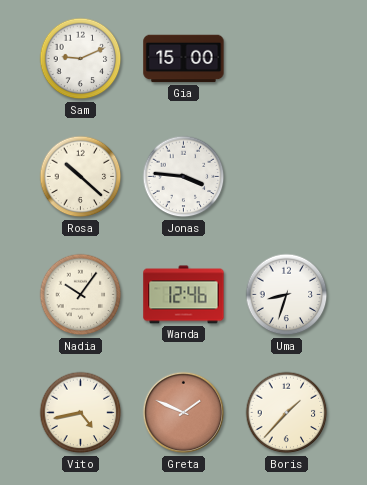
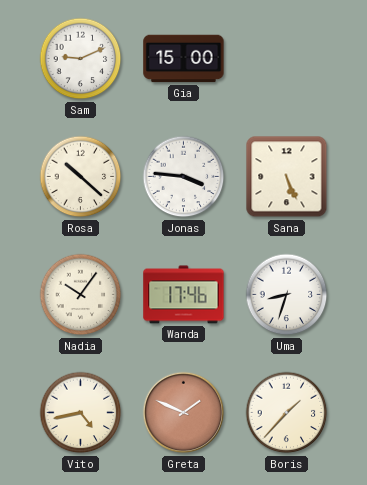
Sana: none -> 5:26 (287, 177)
Wanda: 12:46 -> 17:46 (184, 295)
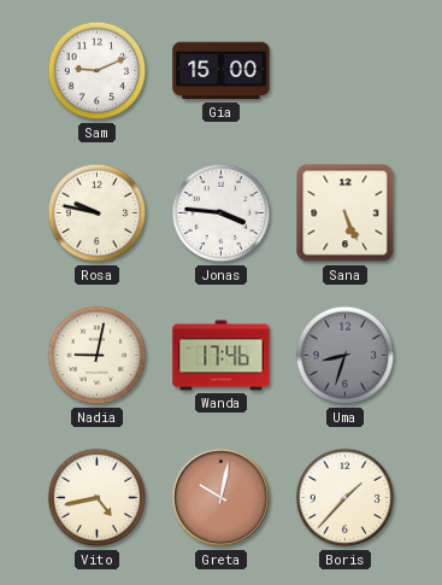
Rosa: 10:22 -> 9:47 (98, 213)
Nadia: 10:06 -> 9:02 (98, 356)
Uma dial: white -> grey (346, 356)
Greta: 1:49 -> 10:02 (222, 498)
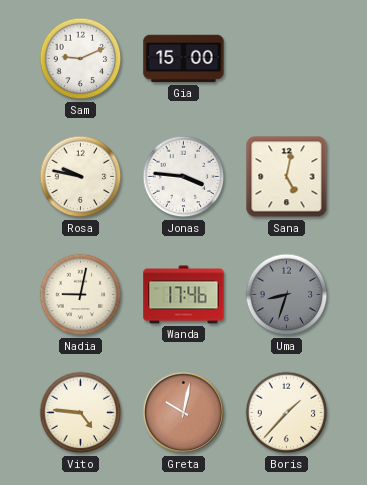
Sana: 5:26 -> 5:02 (287, 177)
Vito: 4:43 -> 4:46 (81, 413)
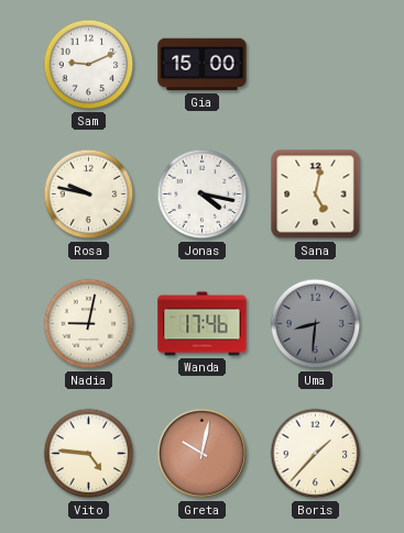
Jonas: 3:46 -> 4:17 (203, 195)
Uma: 8:33 -> 8:31 (316, 324)
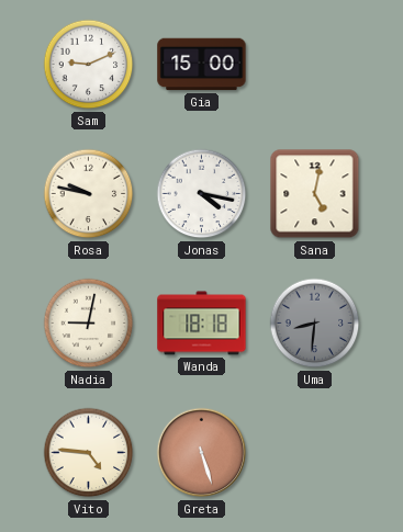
Wanda: 17:46 -> 18:18 (202, 324)
Greta: 10:02 -> 5:27 (202, 453)
Boris: 1:37 -> none (316, 454)
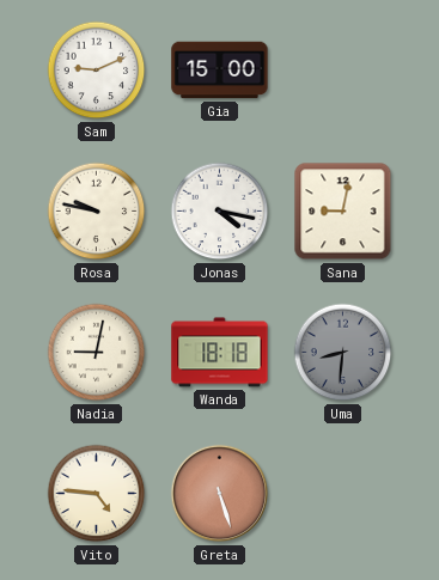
Sana: 5:02 -> 9:02 (343, 212)
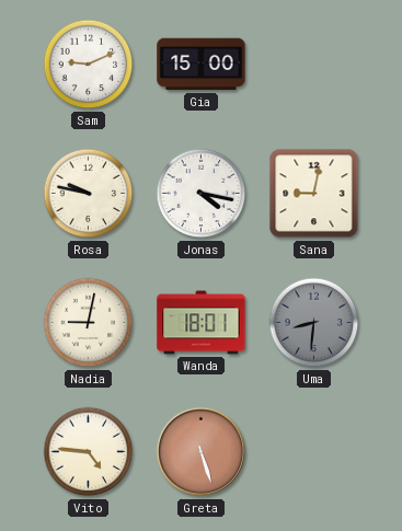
Wanda: 18:18 -> 18:01 (202, 323)
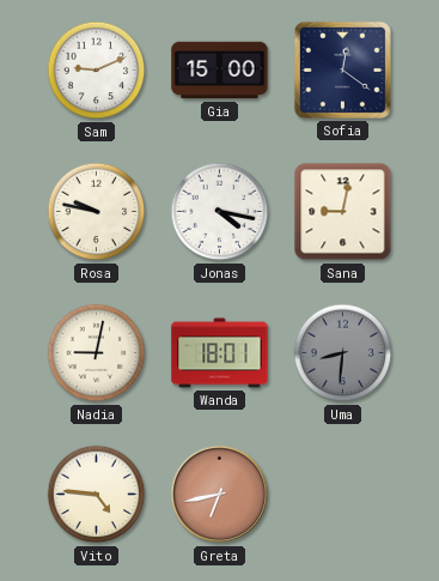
Sofia: none -> 12:21 (342, 69)
Greta: 5:27 -> 6:43 (220, 495)
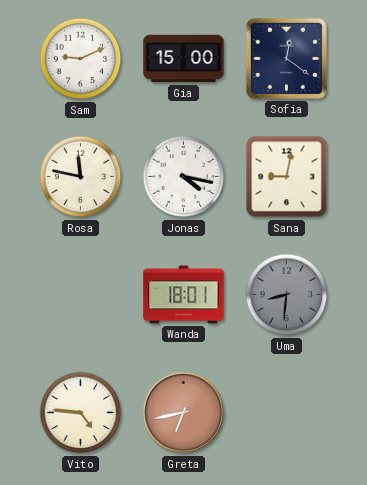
Rosa: 9:47 -> 11:47 (81, 177)
Nadia: 9:02 -> none (97, 353)
